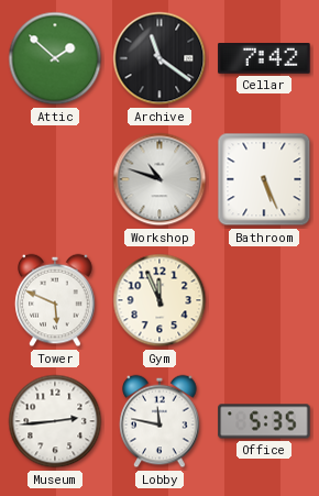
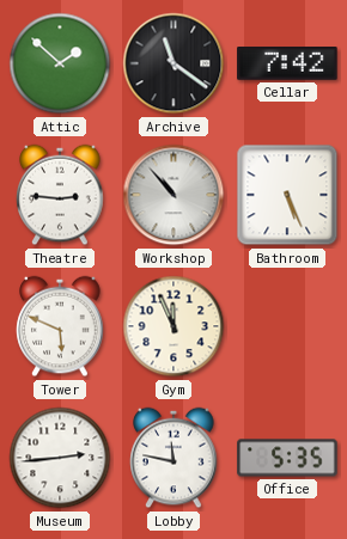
Theatre: none -> 2:46 (60, 195)
Workshop: 10:48 -> 10:53 (173, 195)
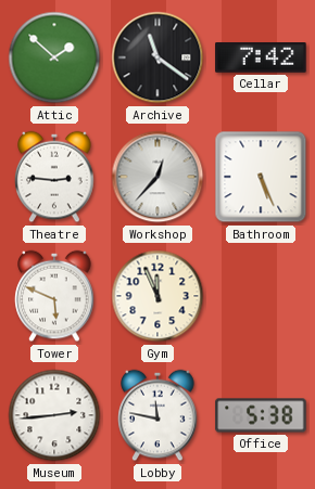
Workshop: 10:53 -> 12:37 (157, 177)
Office: 5:35 -> 5:38 (261, 415)
